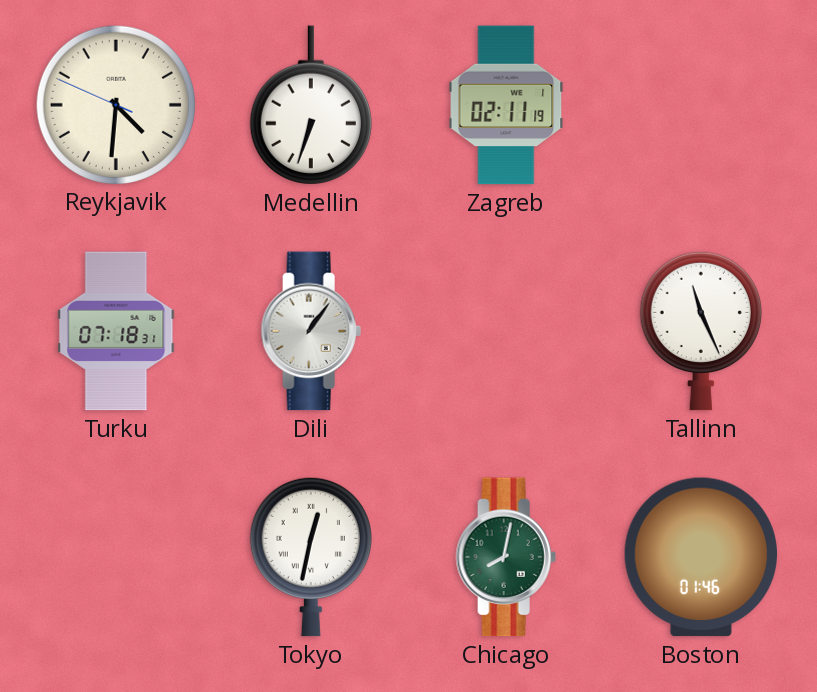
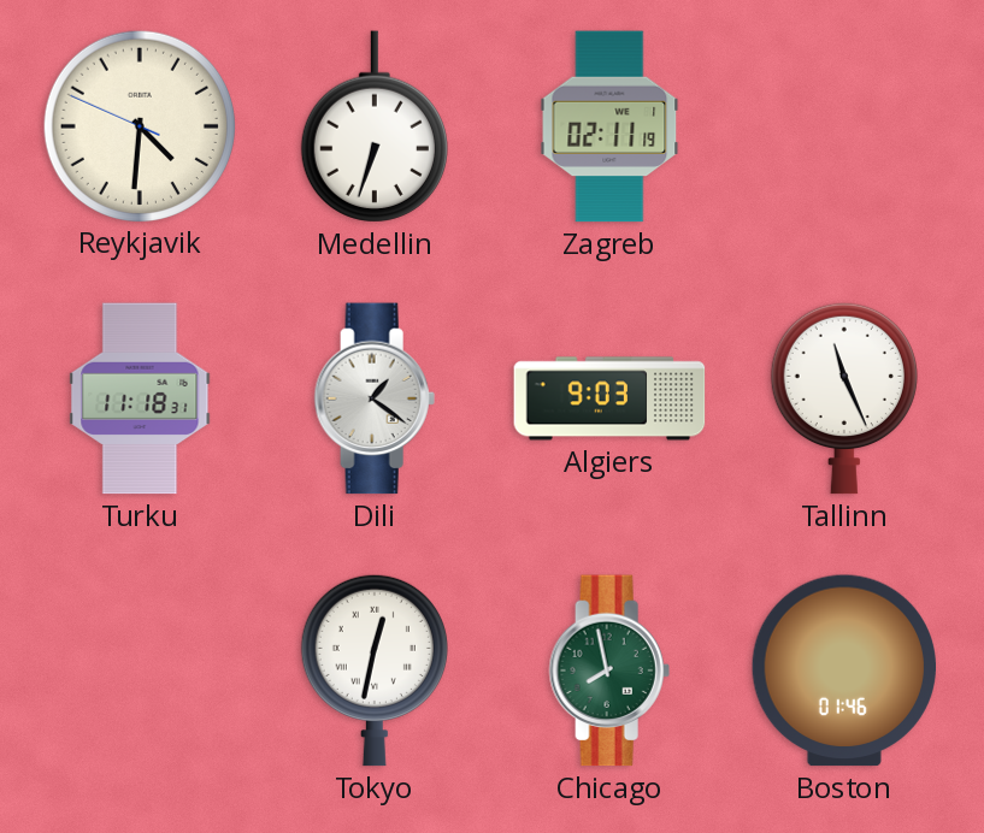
Turku: 07:18 -> 11:18 (140, 398)
Dili: 1:06 -> 1:21 (375, 398)
Algiers: none -> 9:03 (609, 398)
Chicago: 8:02 -> 7:58 (609, 670)
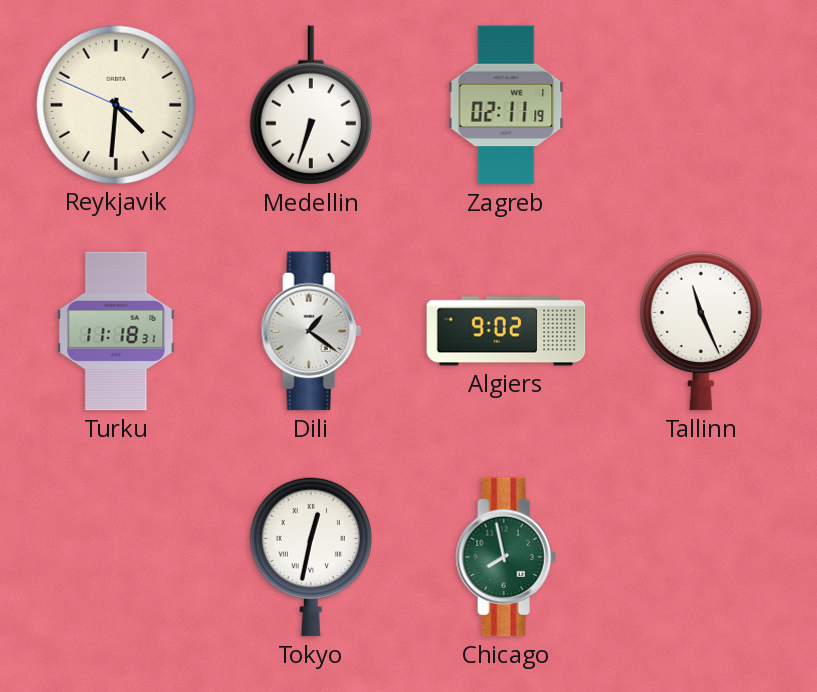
Algiers: 9:03 -> 9:02 (506, 331)
Boston: 01:46 -> none (843, 670)
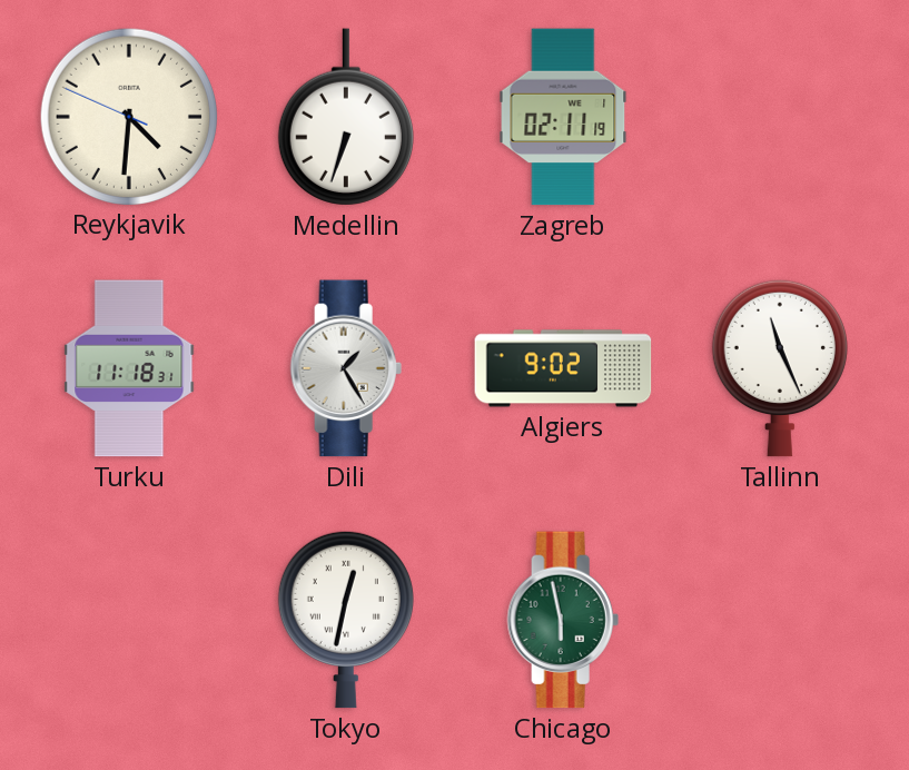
Dili: 1:21 -> 1:25 (346, 368)
Chicago: 7:58 -> 5:58 (563, 620)
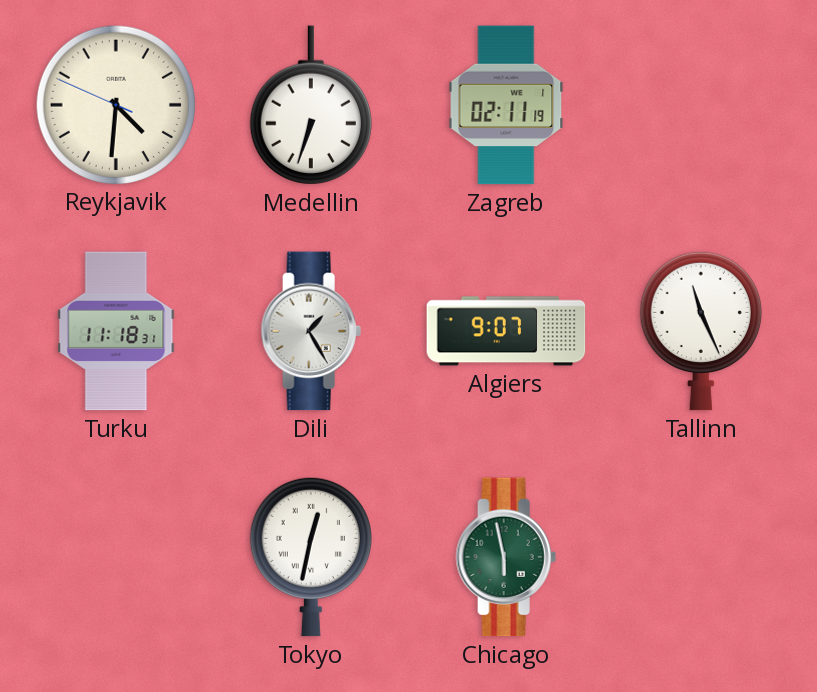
Algiers: 9:02 -> 9:07 (506, 331)
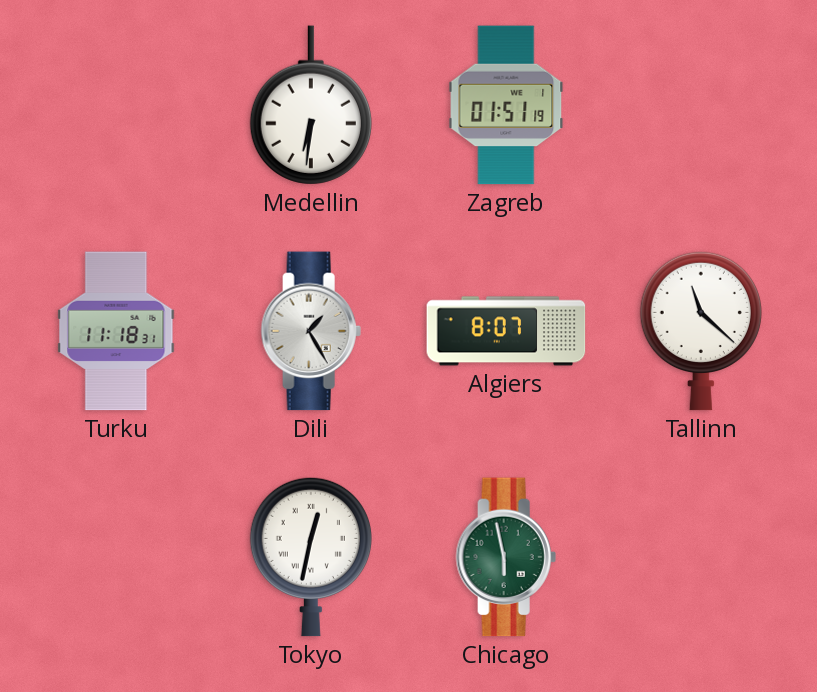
Reykjavik: 4:30 -> none (115, 104)
Medellin: 6:33 -> 6:31 (311, 105)
Zagreb: 02:11 -> 01:51 (506, 105)
Algiers: 9:07 -> 8:07 (506, 331)
Tallinn: 11:26 -> 11:22 (701, 331)
